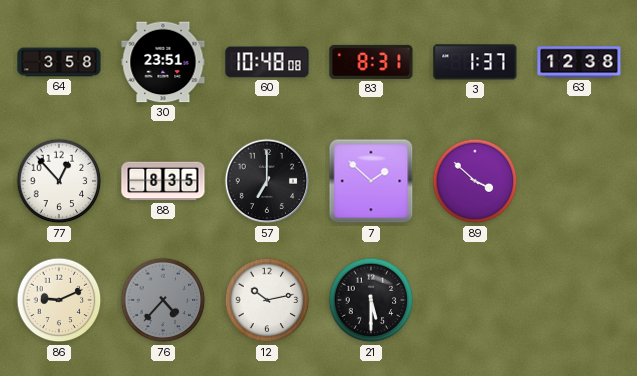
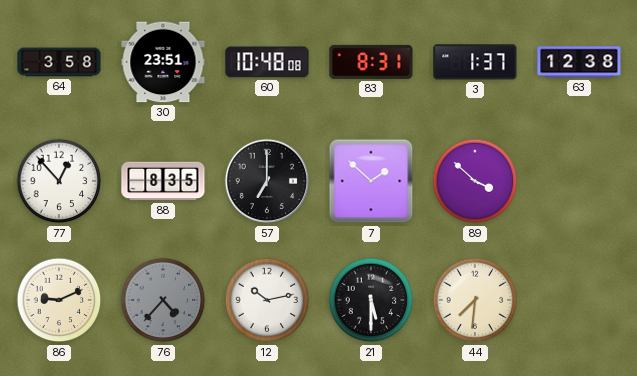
44: none -> 7:31 (475, 300)
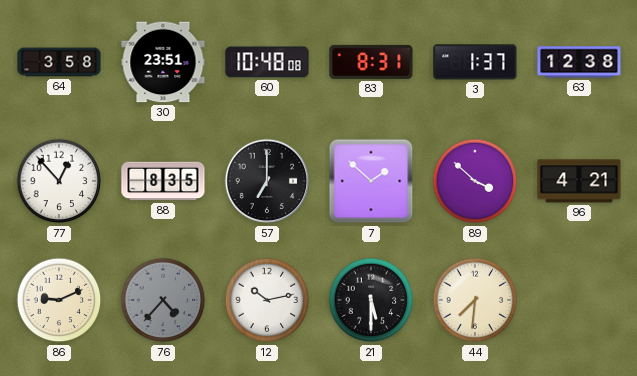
96: none -> 4:21 (579, 181)
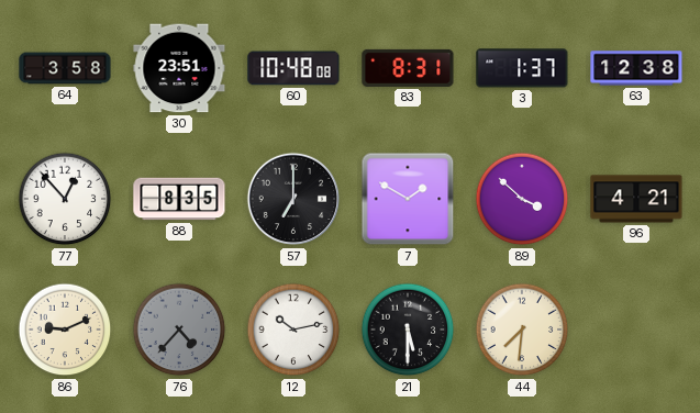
7: 1:52 -> 1:50 (408, 199)
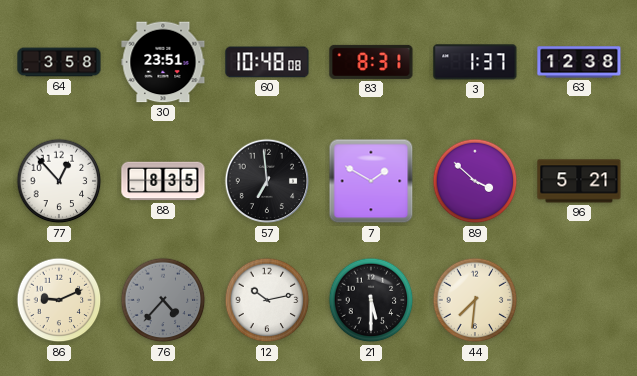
57: 7:00 -> 6:59 (267, 181)
96: 4:21 -> 5:21 (579, 181)
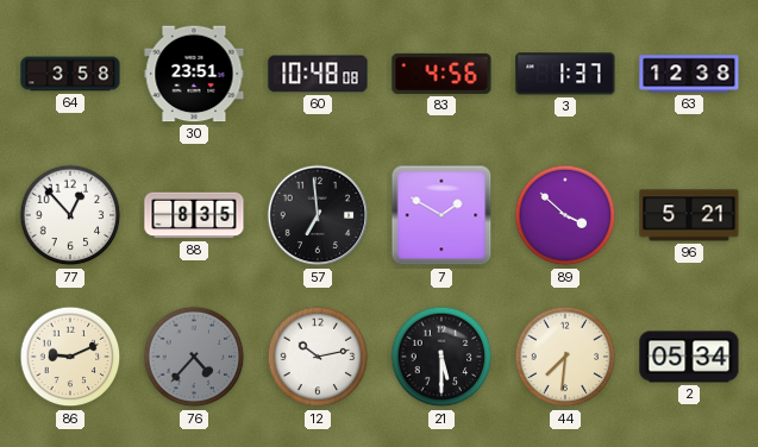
83: 8:31 -> 4:56 (441, 74)
2: none -> 05:34 (689, 357)
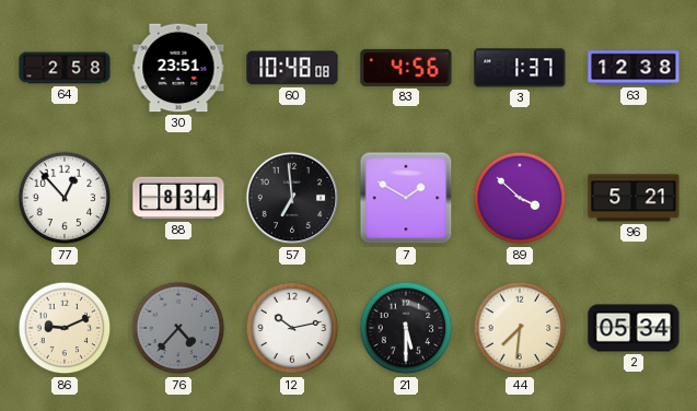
64: 3:58 -> 2:58 (65, 68)
88: 8:35 -> 8:34 (178, 198)
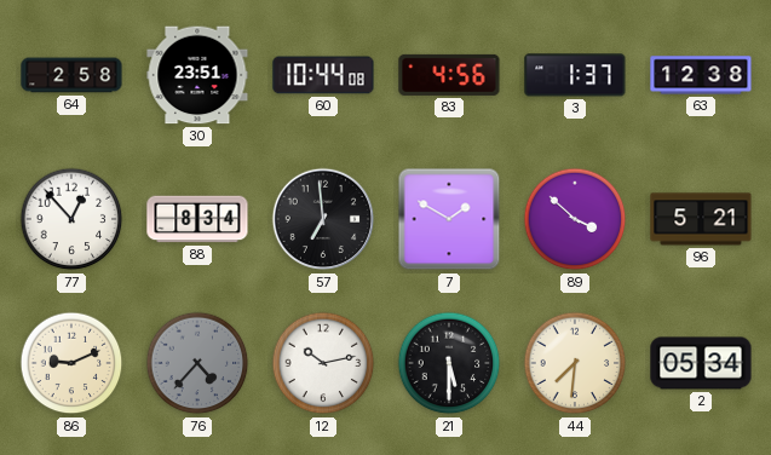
60: 10:48 -> 10:44 (323, 75)
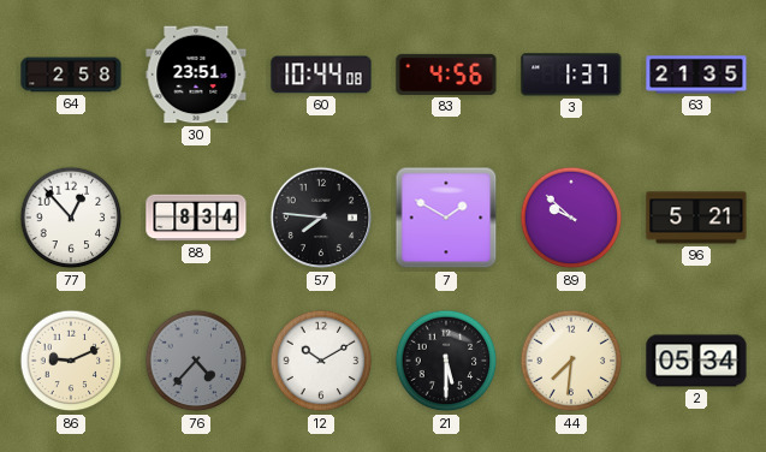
63: 12:38 -> 21:35 (696, 75)
57: 6:59 -> 7:46 (321, 218)
89: 3:52 -> 9:52 (571, 218)
12: 10:13 -> 10:10 (321, 361)
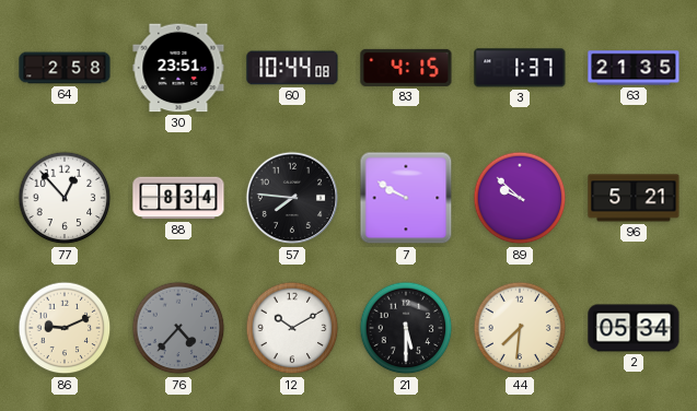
83: 4:56 -> 4:15 (406, 68)
7: 1:50 -> 9:50 (406, 198)
